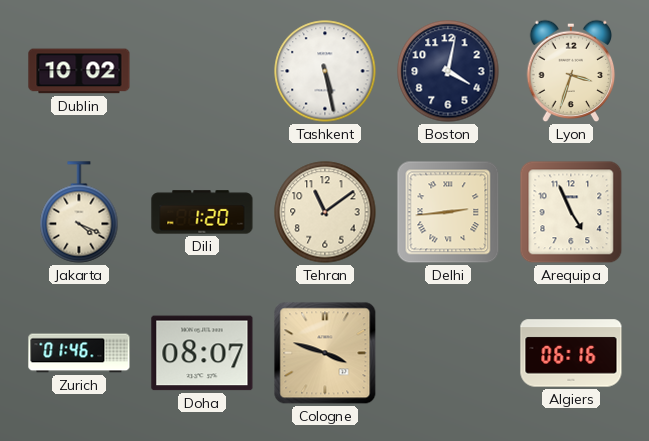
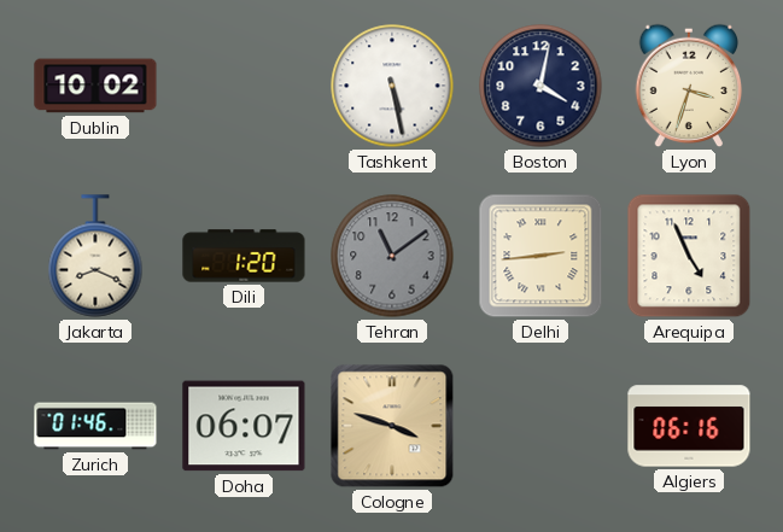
Jakarta: 4:19 -> 8:19 (95, 256)
Tehran dial: cream -> grey (392, 256)
Doha: 08:07 -> 06:07 (244, 426)
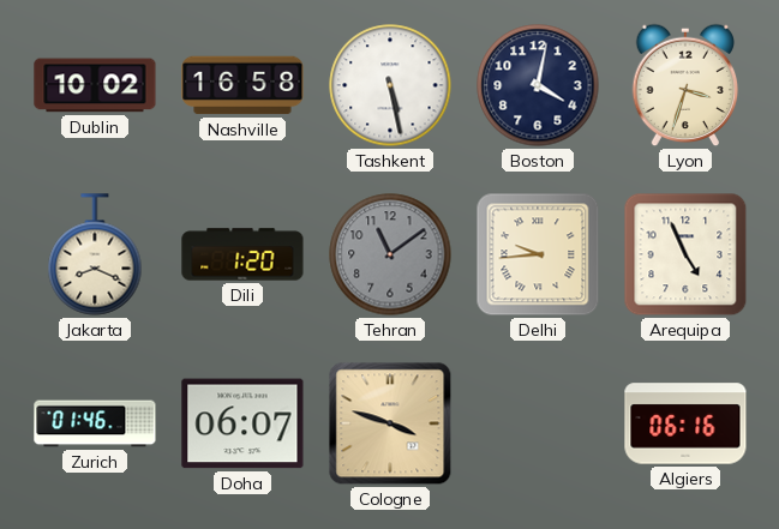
Nashville: none -> 16:58 (242, 85)
Delhi: 2:44 -> 9:44 (538, 254)
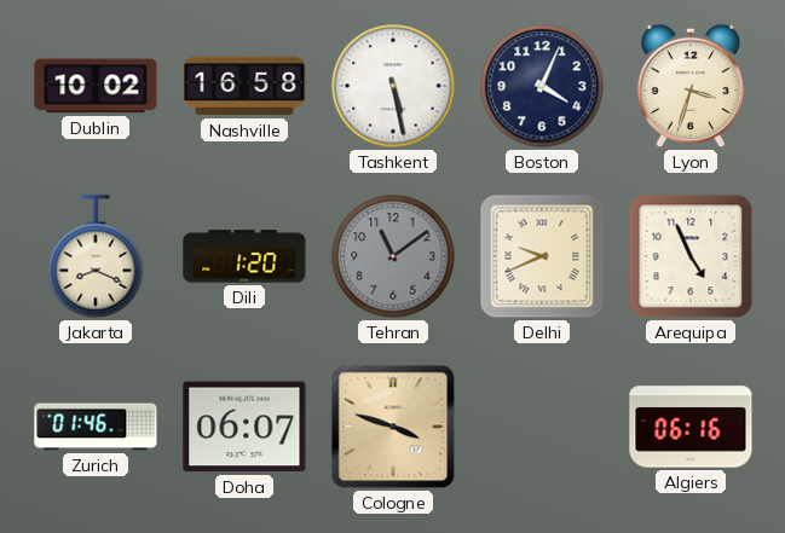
Boston: 4:02 -> 4:04 (542, 86)
Delhi: 9:44 -> 9:41 (542, 256)
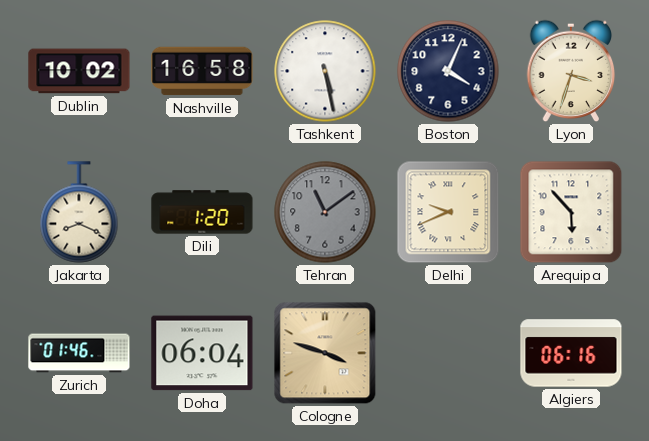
Arequipa: 4:56 -> 5:53 (571, 212)
Doha: 06:07 -> 06:04 (202, 353)
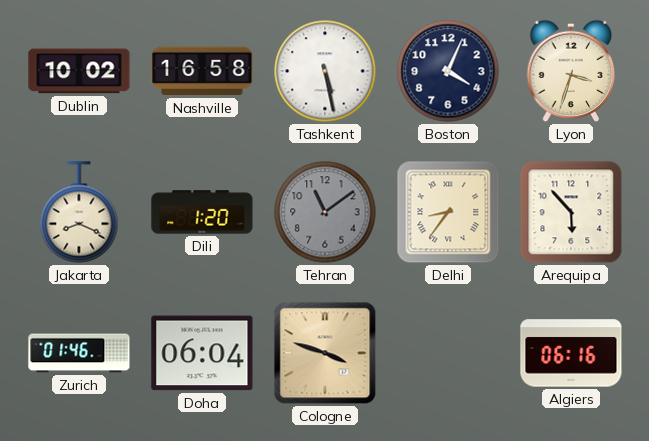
Delhi: 9:41 -> 8:36 (448, 212)
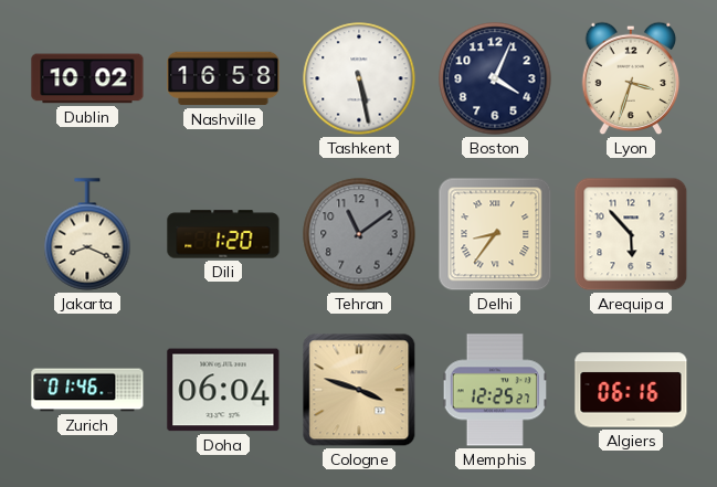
Memphis: none -> 12:25 (494, 390)
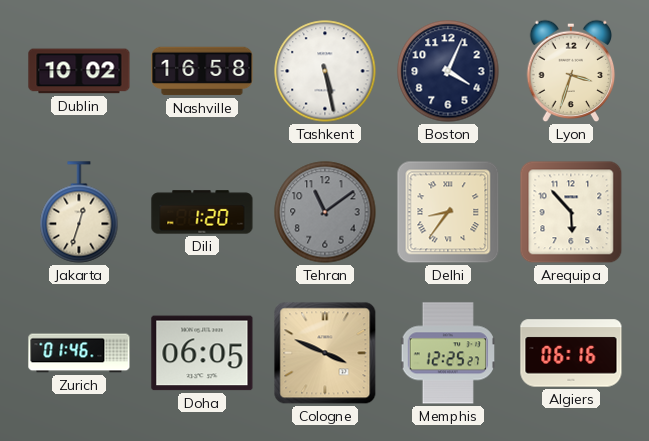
Jakarta: 8:19 -> 12:33 (79, 212)
Doha: 06:04 -> 06:05 (202, 353)
Cologne: 3:48 -> 3:49 (325, 353)
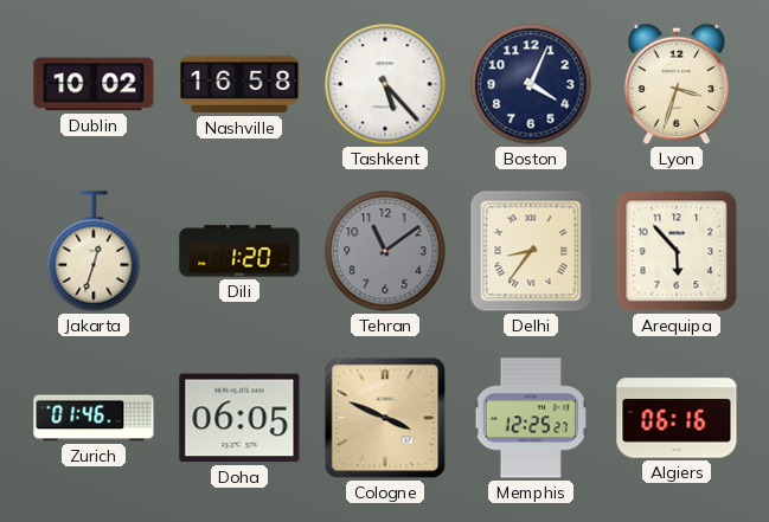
Tashkent: 5:28 -> 5:23 (385, 84)
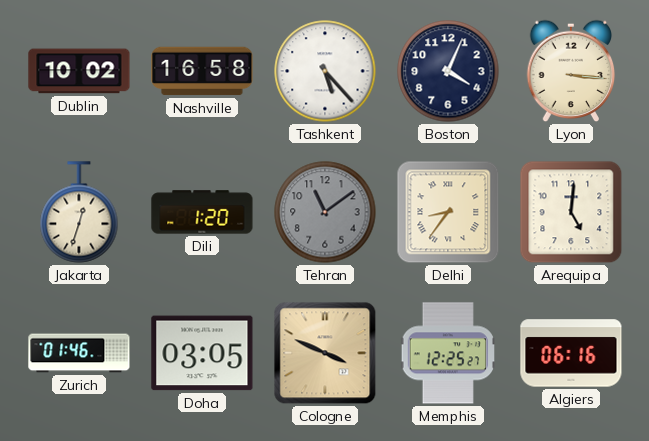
Lyon: 3:33 -> 3:16 (571, 71)
Arequipa: 5:53 -> 5:01 (571, 212)
Doha: 06:05 -> 03:05 (202, 353)
